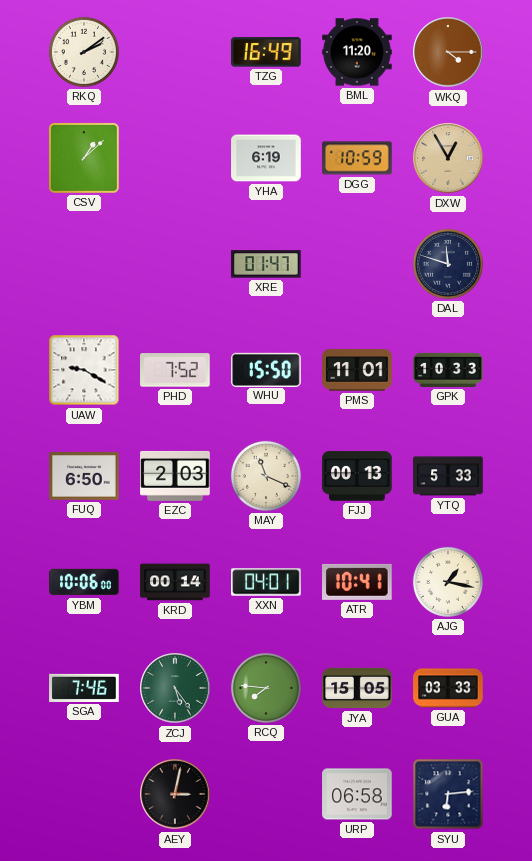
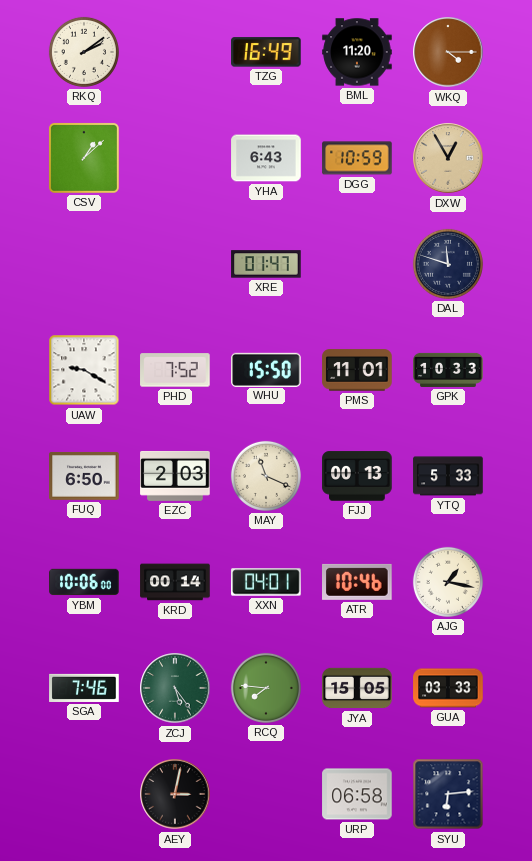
YHA: 6:19 -> 6:43 (266, 158)
ATR: 10:41 -> 10:46 (357, 582)
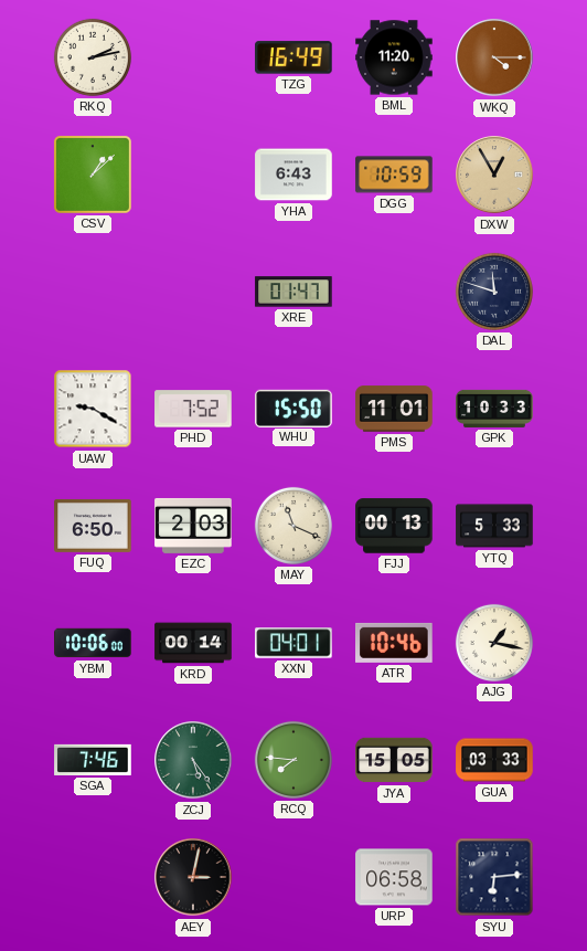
RKQ: 2:09 -> 2:13 (93, 57)
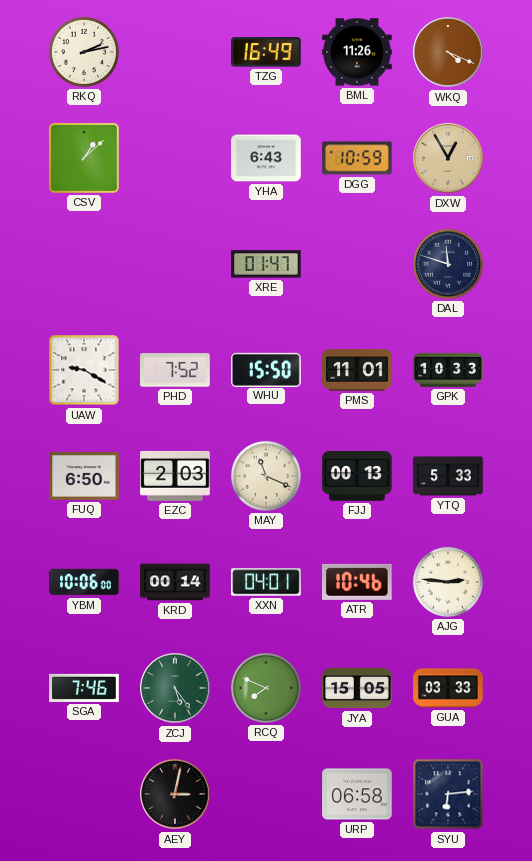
BML: 11:20 -> 11:26 (357, 52)
WKQ: 4:15 -> 4:19 (448, 52)
AJG: 1:17 -> 2:46 (448, 582)
RCQ: 7:46 -> 7:49 (266, 688)
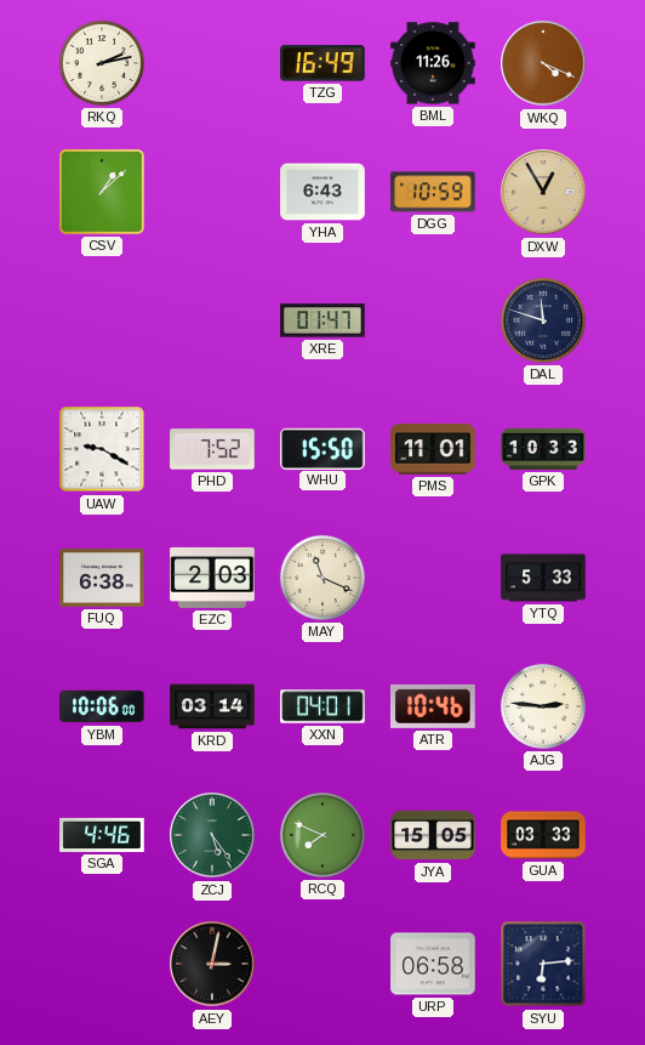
FUQ: 6:50 -> 6:38 (102, 578)
FJJ: 00:13 -> none (357, 476)
KRD: 00:14 -> 03:14 (212, 706)
SGA: 7:46 -> 4:46 (102, 835)
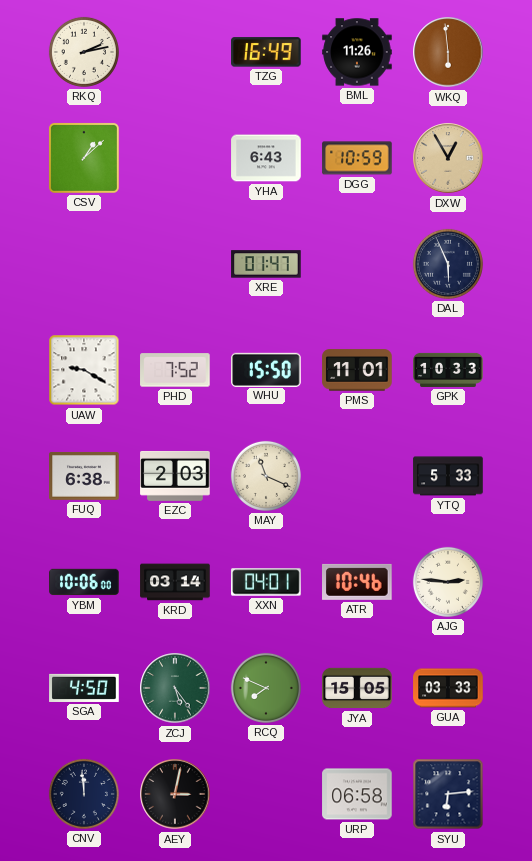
WKQ: 4:19 -> 5:59 (448, 52)
DAL: 11:48 -> 5:56 (448, 264)
SGA: 4:46 -> 4:50 (84, 688)
CNV: none -> 11:59 (84, 794)
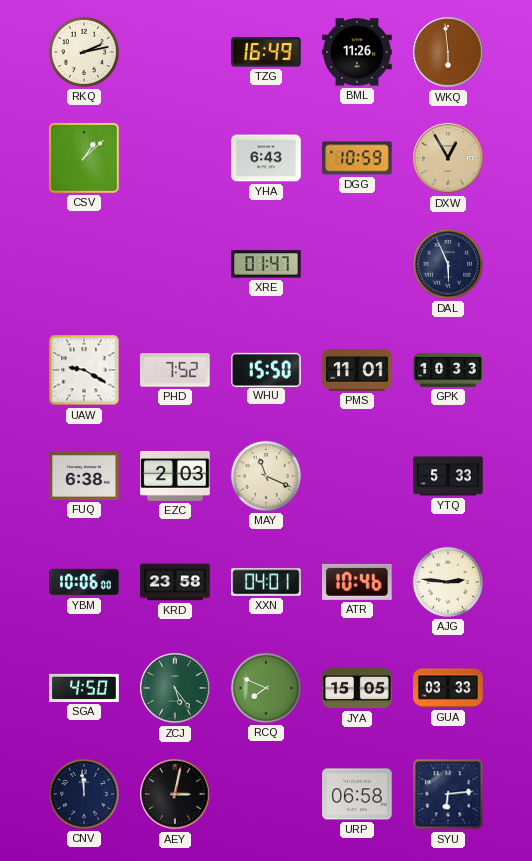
KRD: 03:14 -> 23:58 (175, 582)
